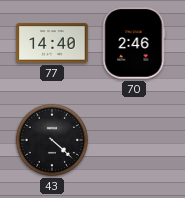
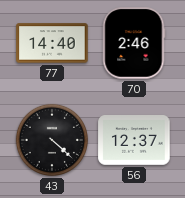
56: none -> 12:37 (134, 140)
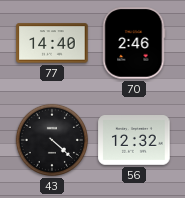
56: 12:37 -> 12:32 (134, 140)
